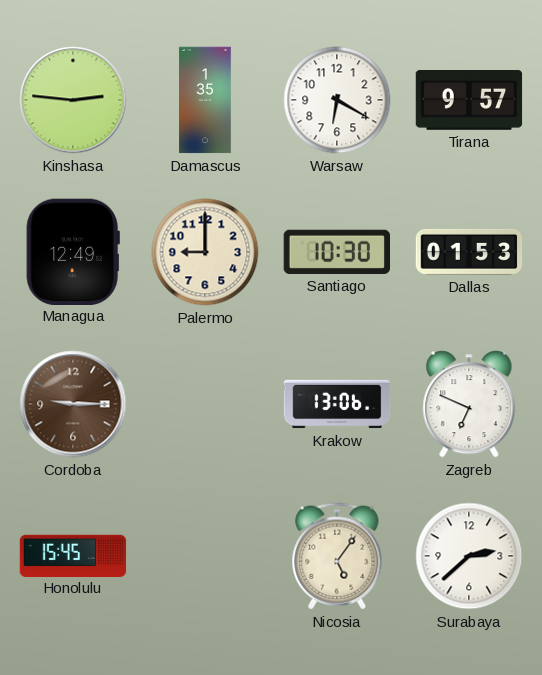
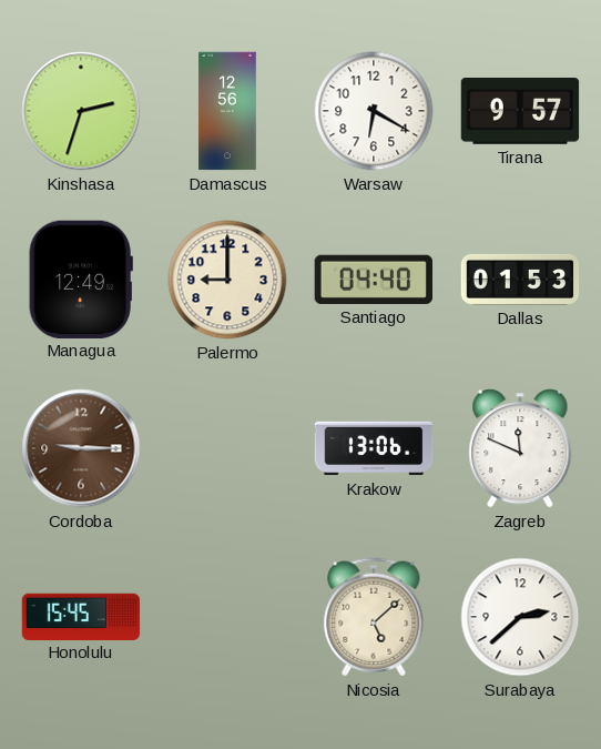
Kinshasa: 2:46 -> 2:33 (81, 111)
Damascus: 1:35 -> 12:56 (227, 111)
Santiago: 10:30 -> 04:40 (373, 280)
Zagreb: 6:49 -> 11:49 (520, 448)
Nicosia: 5:06 -> 5:08 (374, 617)
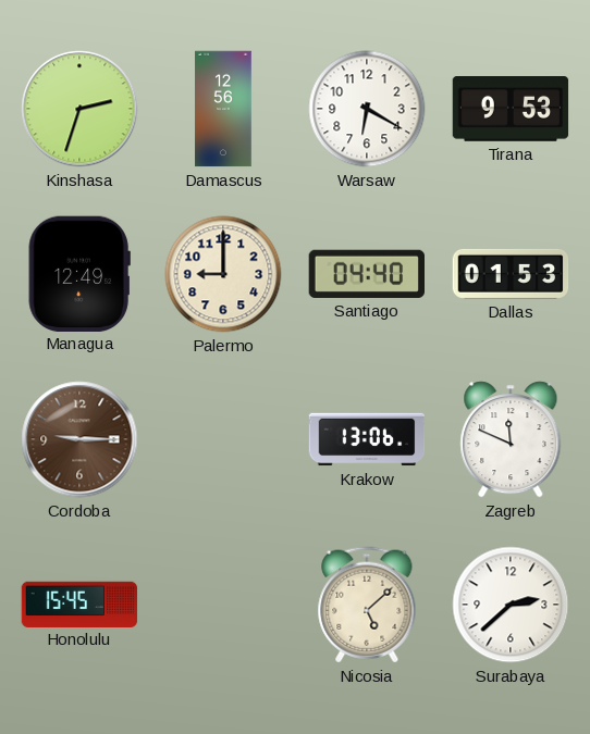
Tirana: 9:57 -> 9:53 (511, 109)
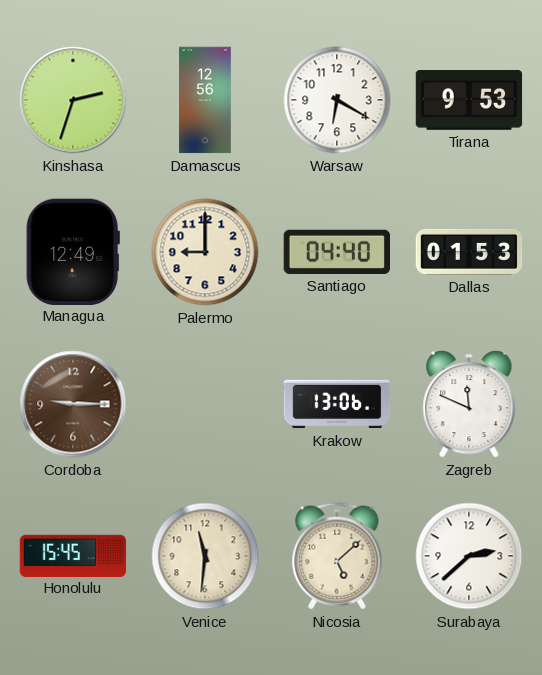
Venice: none -> 11:31 (205, 556)
